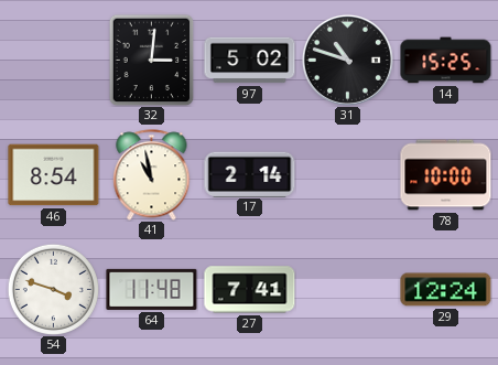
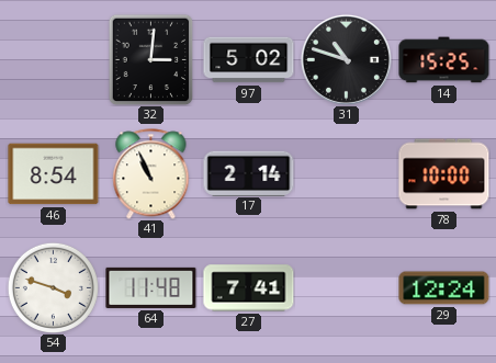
41: 10:58 -> 10:56 (151, 174)
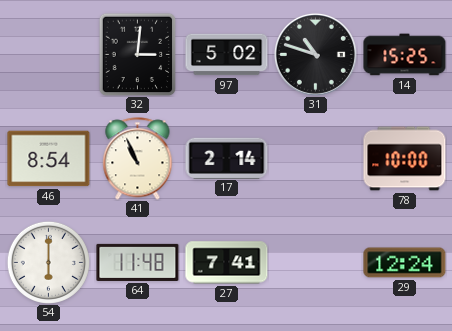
54: 3:48 -> 6:00 (48, 262)
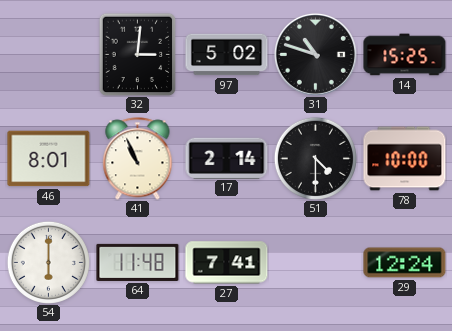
46: 8:54 -> 8:01 (49, 159)
51: none -> 4:30 (315, 158)
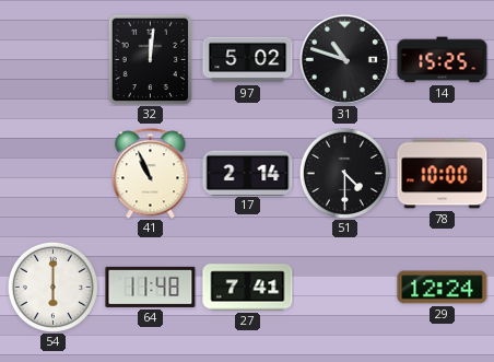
32: 3:01 -> 12:01 (151, 59)
46: 8:01 -> none (49, 159)
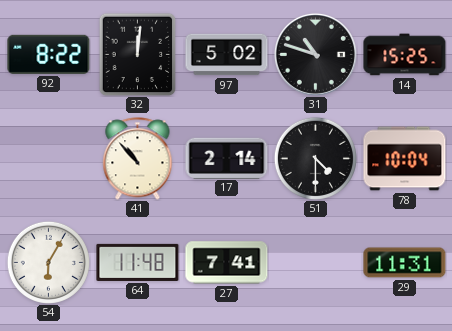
92: none -> 8:22 (49, 54)
41: 10:56 -> 10:53 (138, 159)
78: 10:00 -> 10:04 (405, 159)
54: 6:00 -> 6:05 (48, 262)
29: 12:24 -> 11:31 (405, 263)
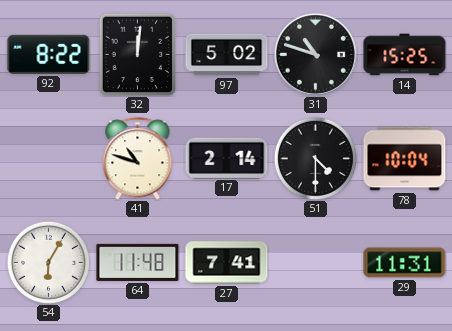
41: 10:53 -> 10:48 (138, 159)
